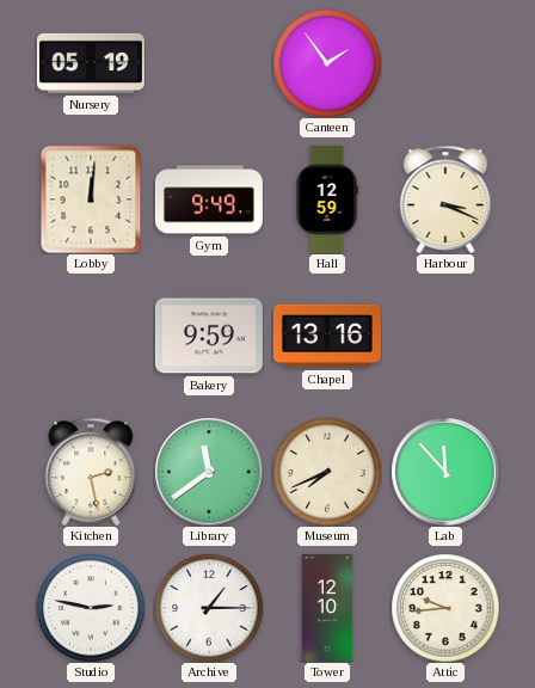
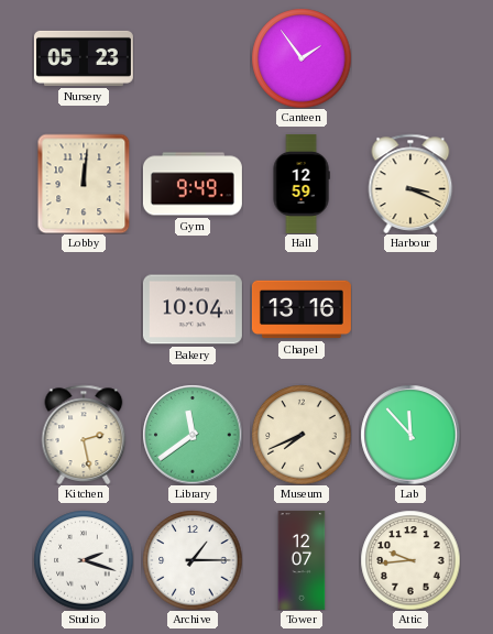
Nursery: 05:19 -> 05:23 (84, 58)
Bakery: 9:59 -> 10:04 (193, 309)
Studio: 2:47 -> 2:18 (84, 560)
Tower: 12:10 -> 12:07 (302, 560)
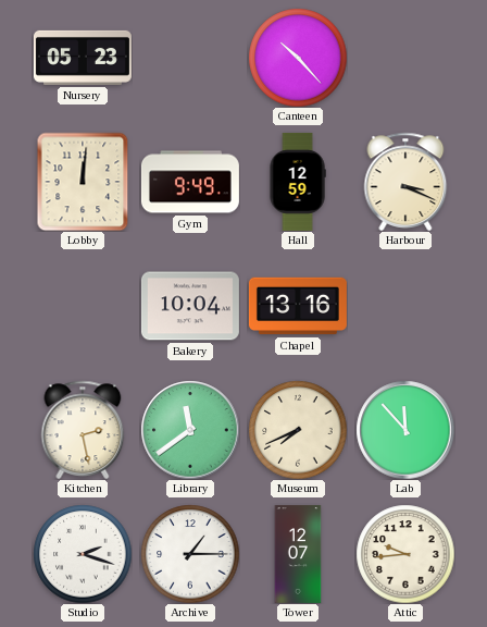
Canteen: 1:54 -> 10:23 (298, 58)
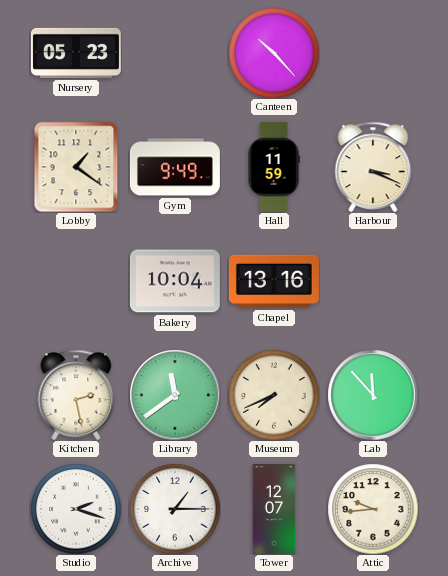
Lobby: 12:01 -> 1:21 (76, 167)
Hall: 12:59 -> 11:59 (274, 167)
